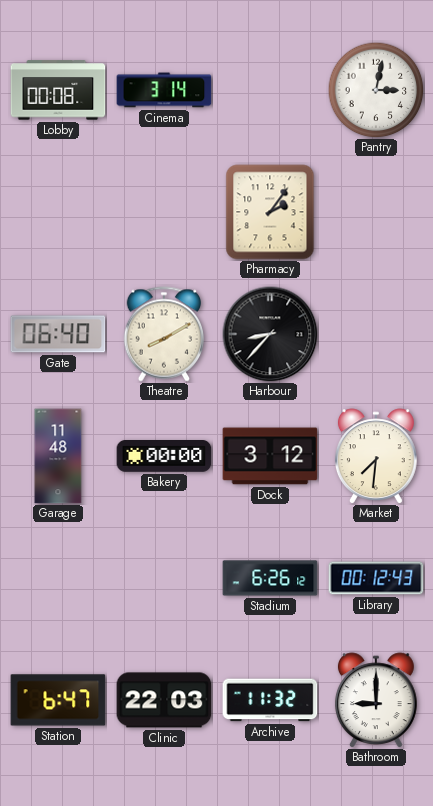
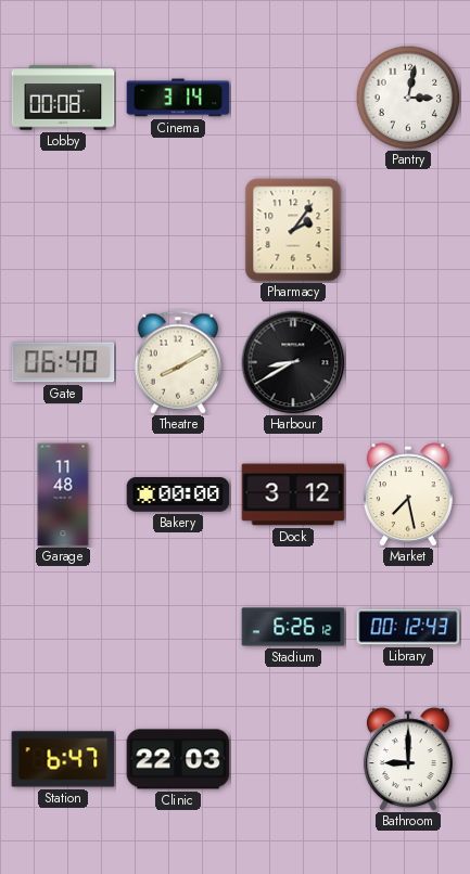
Harbour: 8:37 -> 8:40 (293, 362)
Market: 7:31 -> 7:28 (408, 494)
Archive: 11:32 -> none (270, 700)
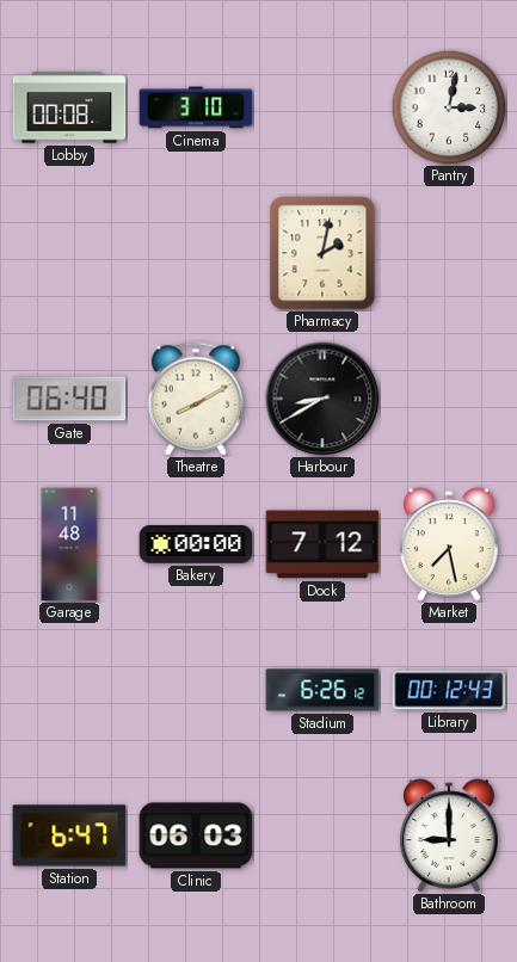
Cinema: 3:14 -> 3:10 (196, 107)
Pharmacy: 2:06 -> 2:02 (322, 253)
Dock: 3:12 -> 7:12 (322, 544)
Clinic: 22:03 -> 06:03 (196, 835)
